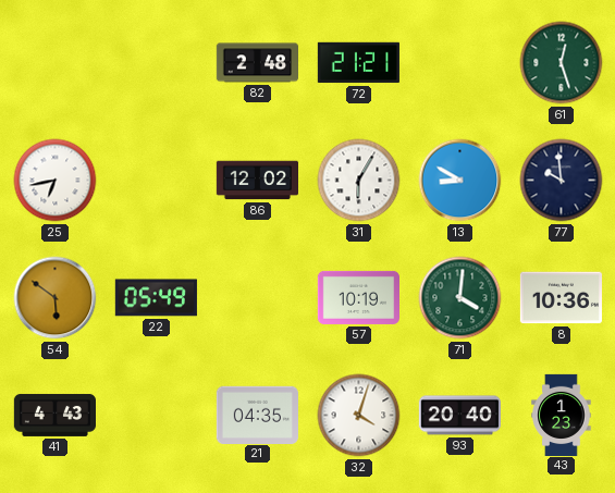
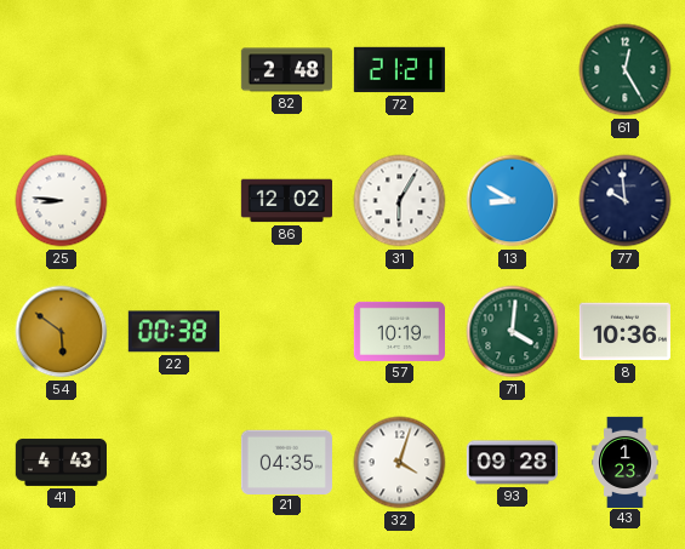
61: 12:27 -> 12:25 (626, 70)
25: 6:43 -> 8:46 (62, 201)
22: 05:49 -> 00:38 (173, 332)
93: 20:40 -> 09:28 (512, 463)
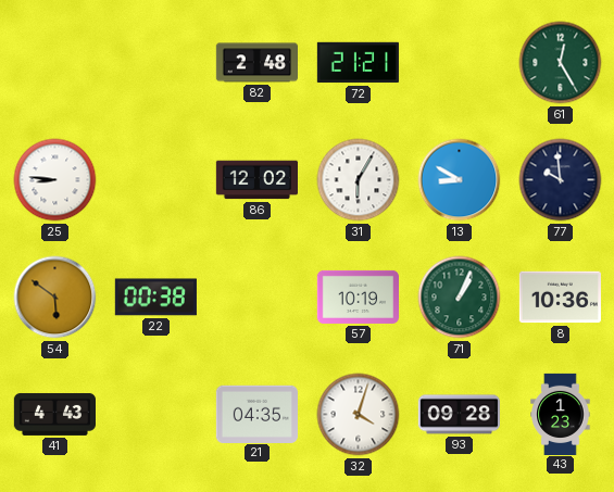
71: 4:01 -> 1:04 (460, 298)
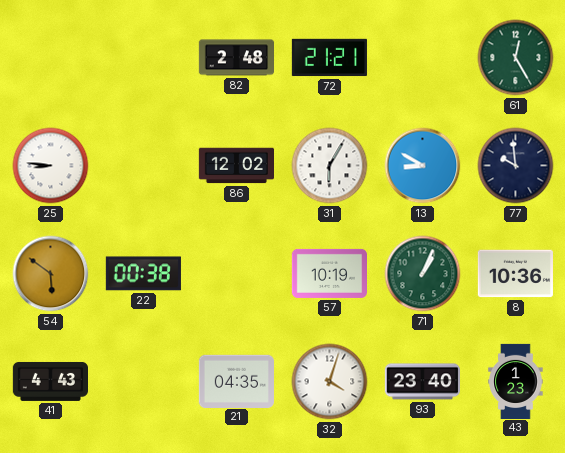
93: 09:28 -> 23:40 (422, 382)
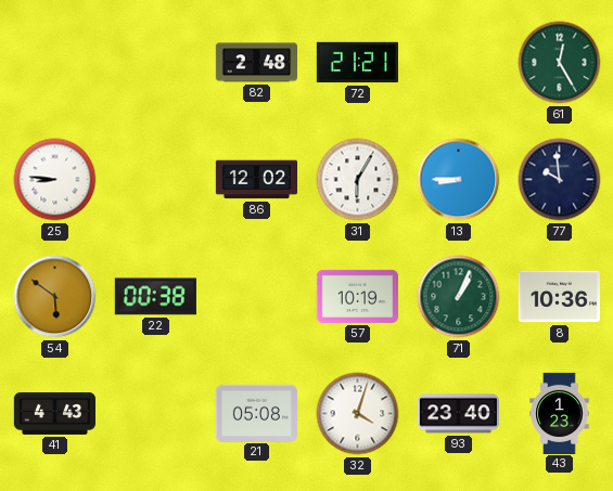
13: 8:50 -> 8:45 (459, 180)
21: 04:35 -> 05:08 (256, 413)
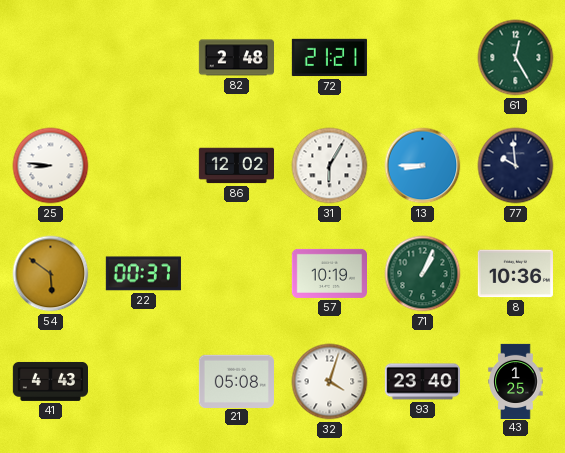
22: 00:38 -> 00:37 (143, 274)
43: 1:23 -> 1:25 (516, 381)
